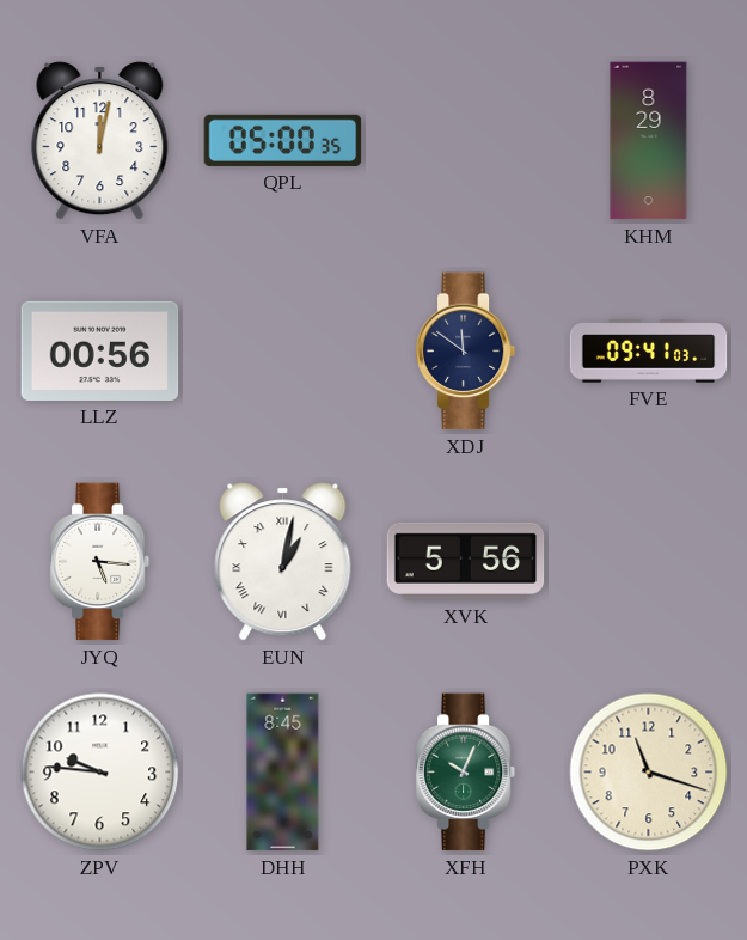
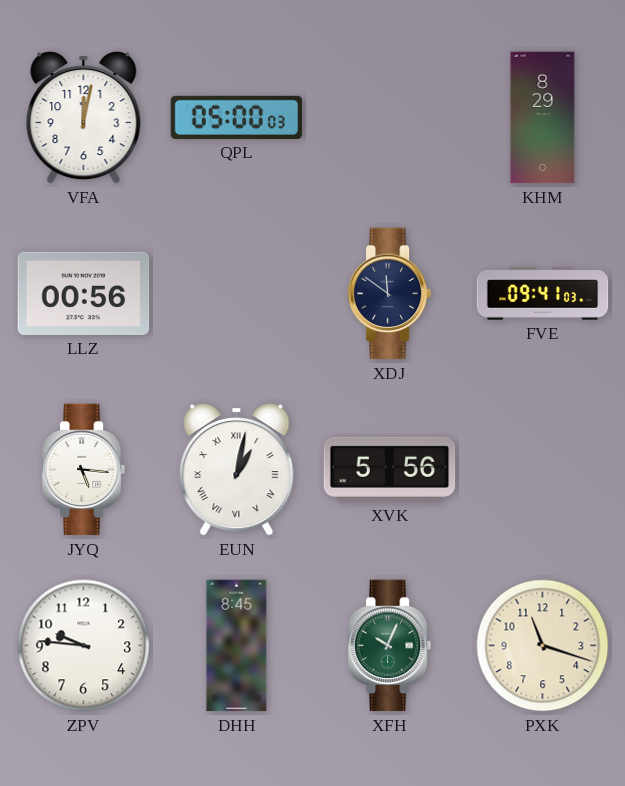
QPL: 05:00:35 -> 05:00:03 (237, 117)
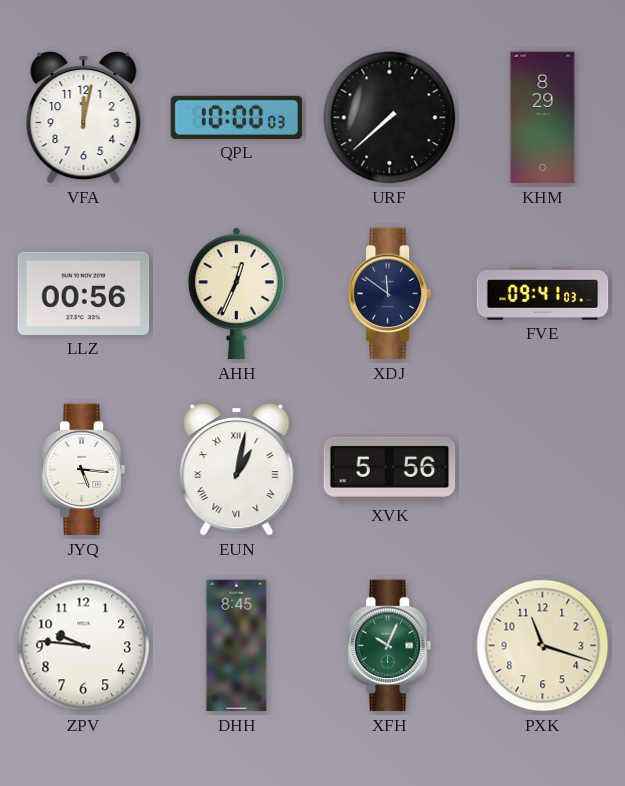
QPL: 05:00 -> 10:00 (237, 117)
URF: none -> 7:38 (390, 118)
AHH: none -> 12:34 (236, 294)
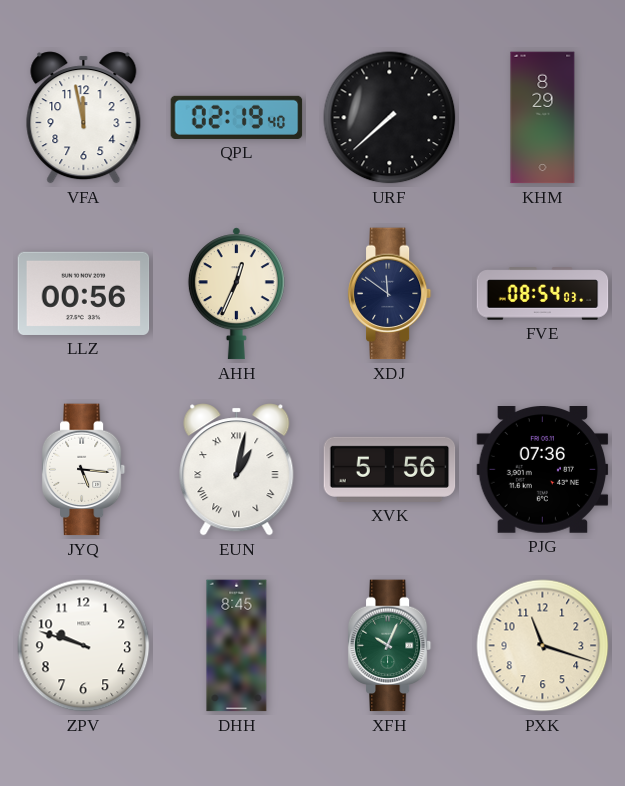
VFA: 12:02 -> 11:58 (84, 118)
QPL: 10:00 -> 02:19 (237, 117)
FVE: 09:41 -> 08:54 (543, 294)
PJG: none -> 07:36 (543, 470)
ZPV: 9:46 -> 9:48 (84, 646)
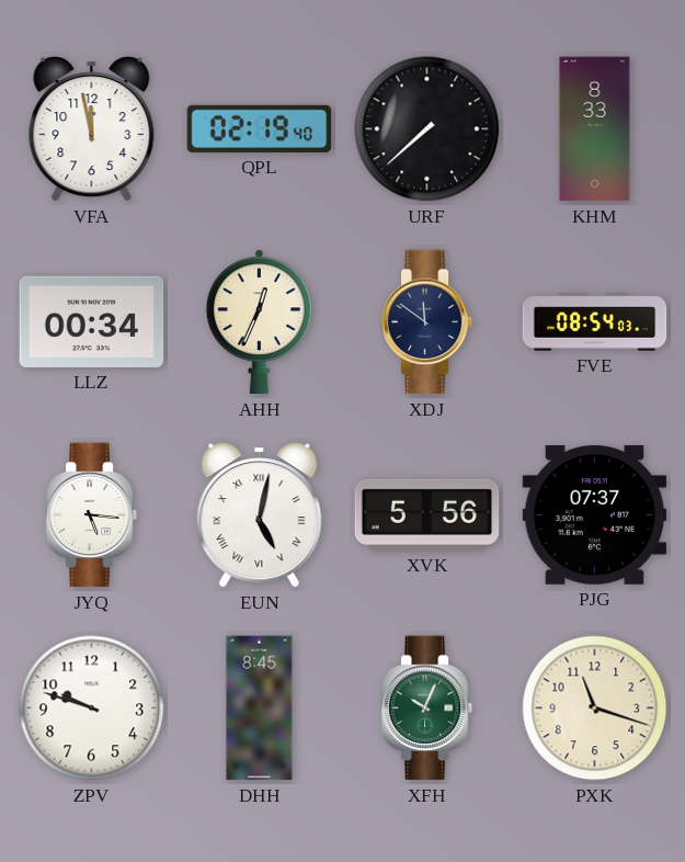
KHM: 8:29 -> 8:33 (595, 129)
LLZ: 00:56 -> 00:34 (92, 321)
EUN: 1:02 -> 5:02 (260, 515)
PJG: 07:36 -> 07:37 (595, 515)
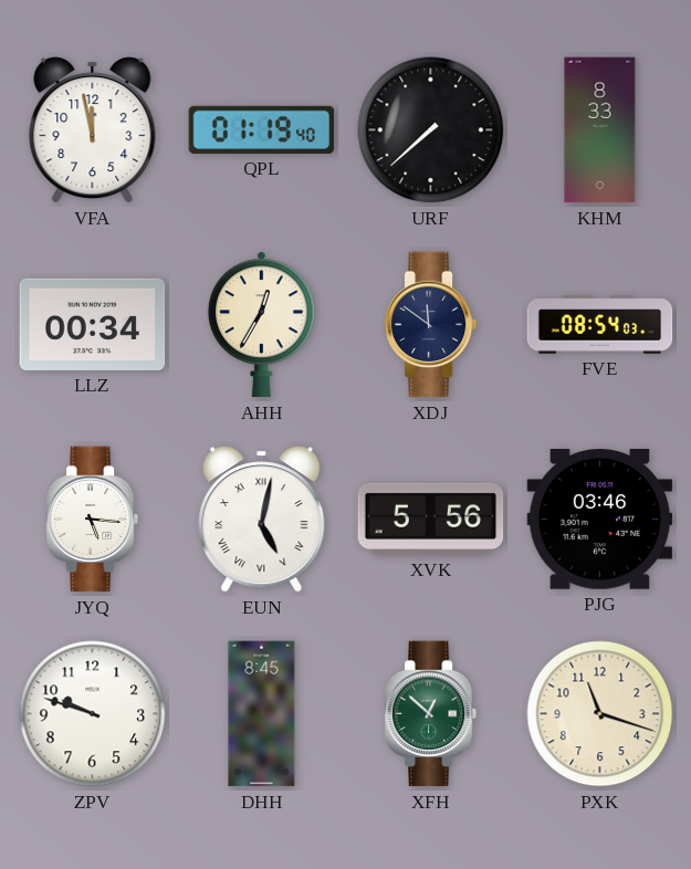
QPL: 02:19 -> 01:19 (262, 129)
AHH: 12:34 -> 12:35 (261, 325)
PJG: 07:37 -> 03:46 (600, 520)
XFH: 10:04 -> 12:52 (431, 714)
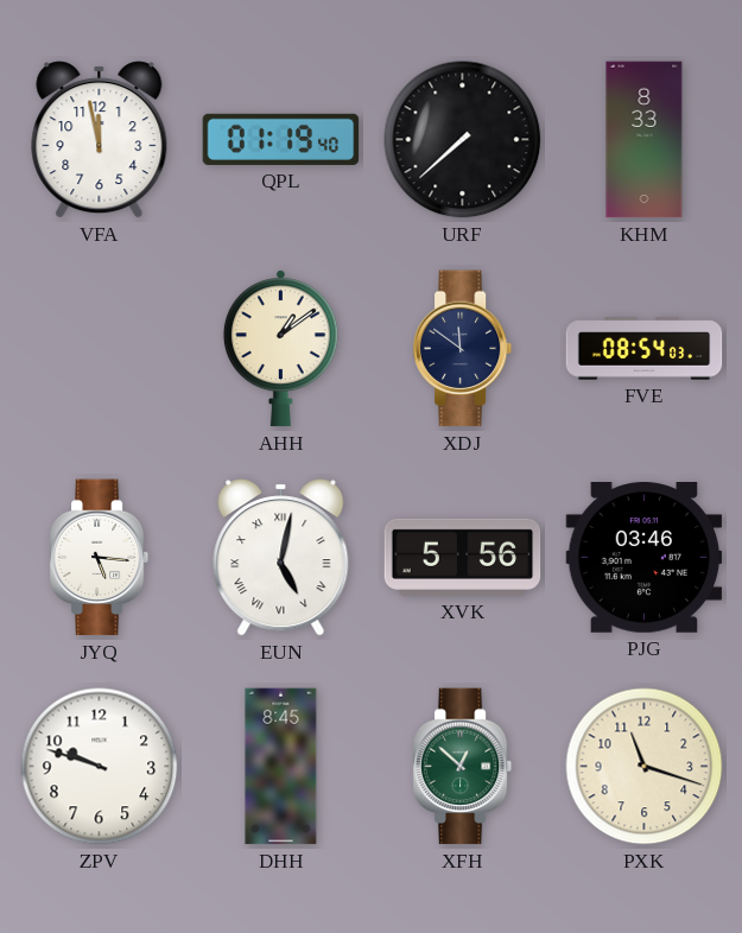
LLZ: 00:34 -> none (93, 324)
AHH: 12:35 -> 1:09 (280, 349)
